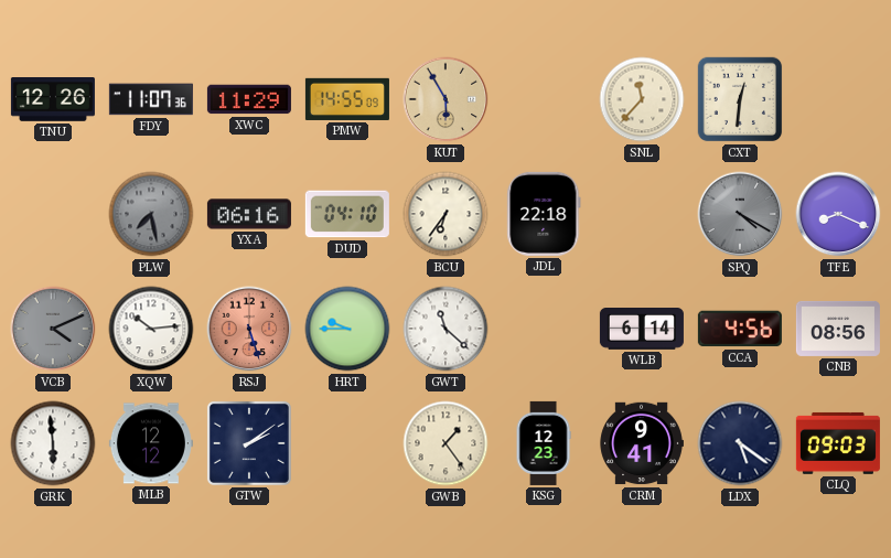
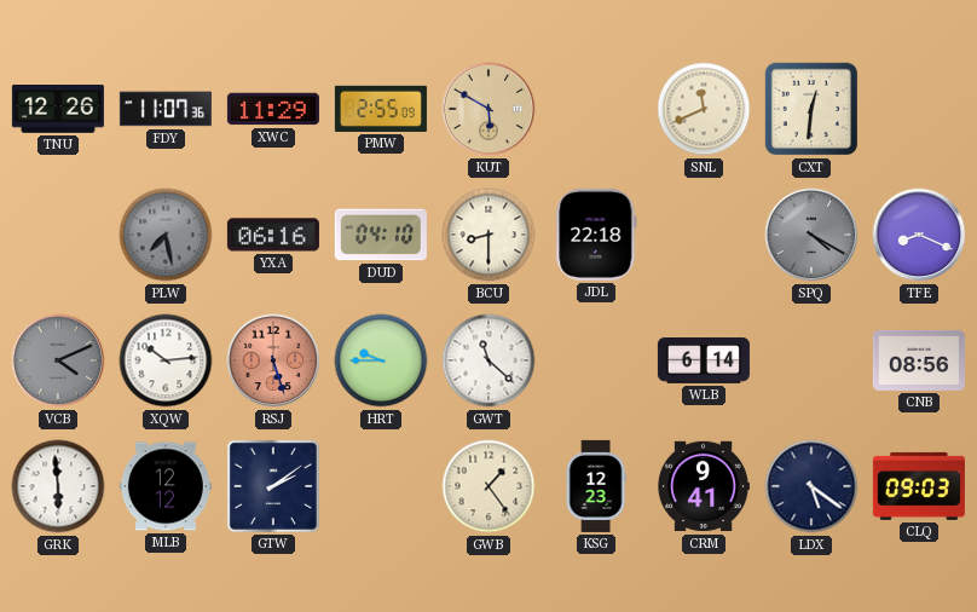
PMW: 14:55 -> 2:55 (381, 109)
KUT: 5:55 -> 5:50 (489, 109)
SNL: 11:37 -> 11:41 (704, 109)
BCU: 6:36 -> 8:30 (489, 235)
CCA: 4:56 -> none (740, 329)
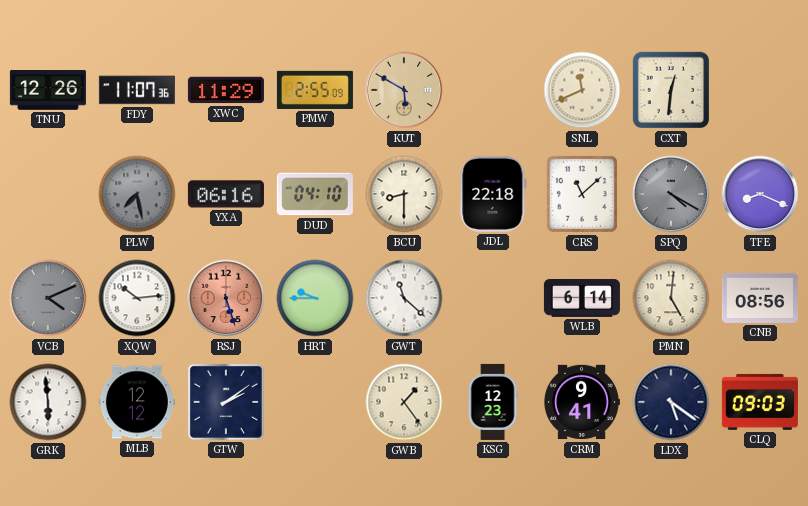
CRS: none -> 11:08 (582, 194)
PMN: none -> 5:01 (671, 298)
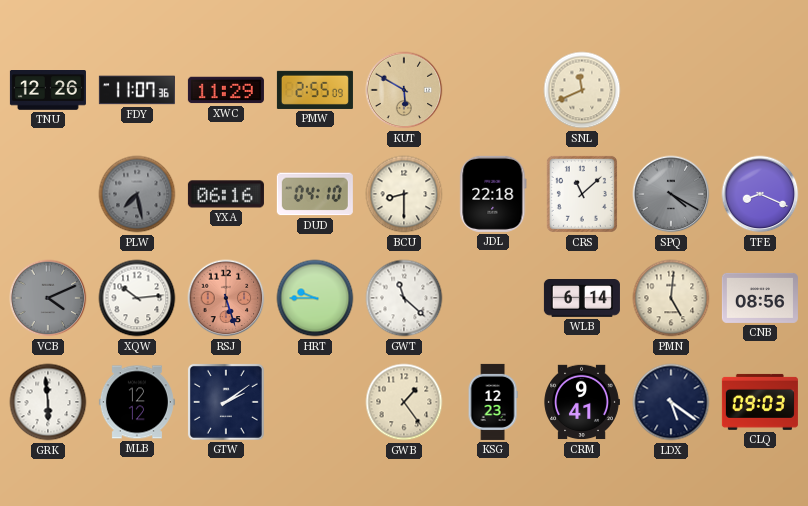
CXT: 12:31 -> none (671, 90)
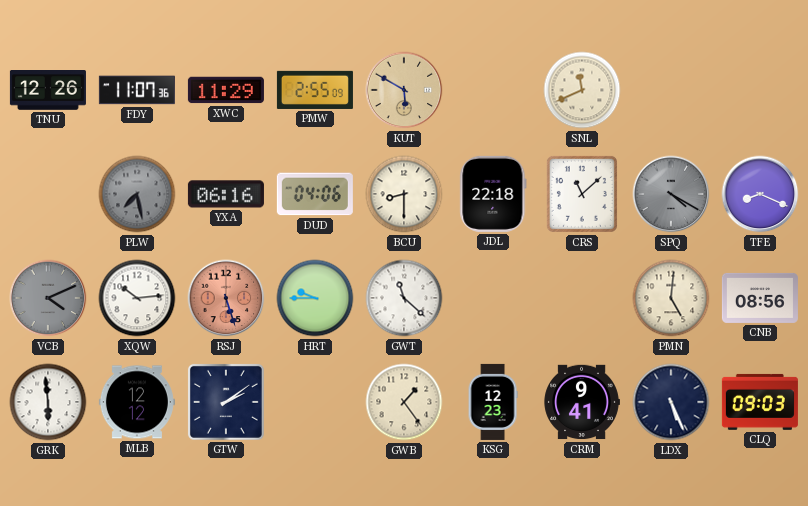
DUD: 04:10 -> 04:06 (315, 194)
WLB: 6:14 -> none (582, 299)
LDX: 5:21 -> 5:26 (671, 402)
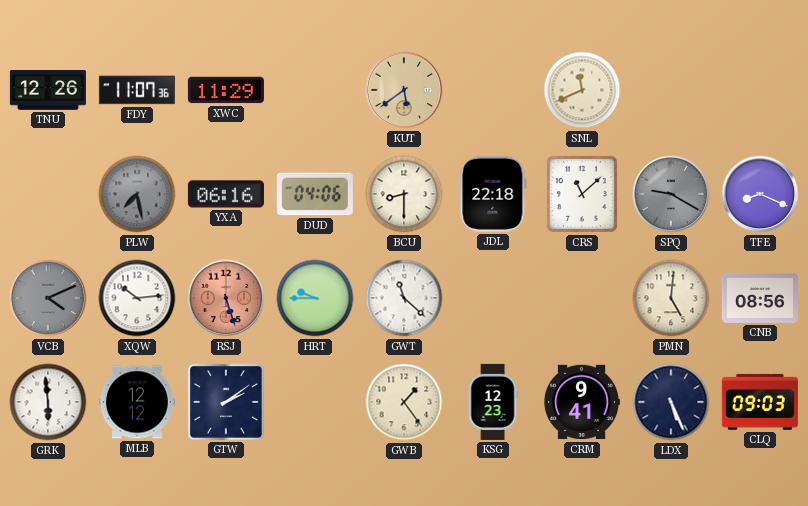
PMW: 2:55 -> none (315, 90)
KUT: 5:50 -> 5:39 (404, 90)
SPQ: 4:20 -> 9:20 (671, 194)
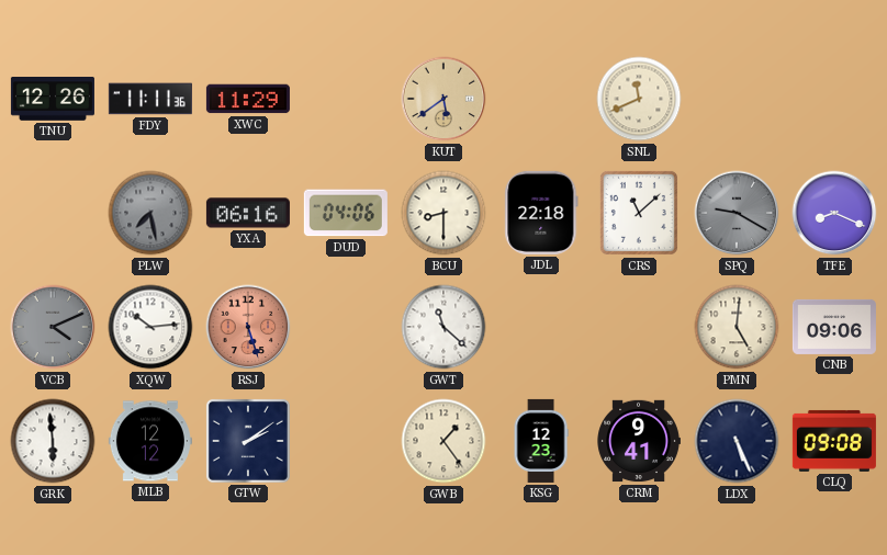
FDY: 11:07 -> 11:11 (150, 99)
HRT: 9:45 -> none (315, 298)
CNB: 08:56 -> 09:06 (834, 327)
CLQ: 09:03 -> 09:08 (834, 441)
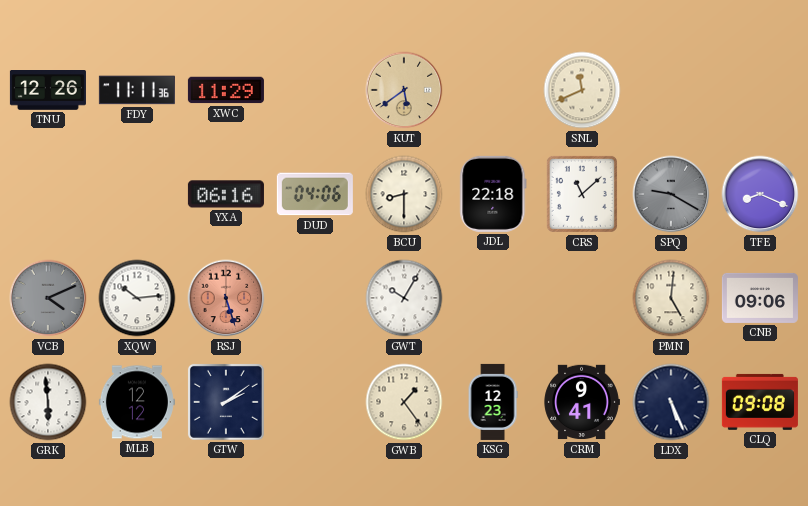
PLW: 7:28 -> none (150, 213)
GWT: 11:22 -> 10:05 (404, 298)
